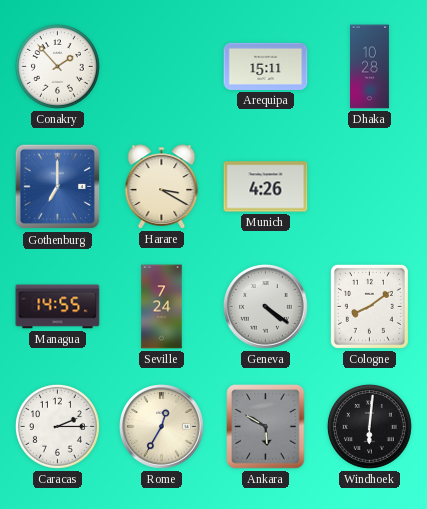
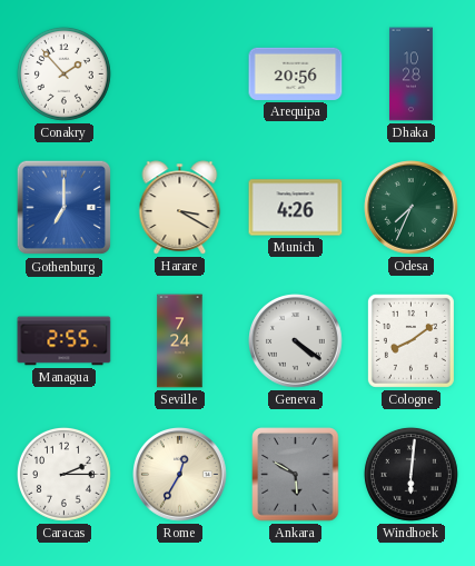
Arequipa: 15:11 -> 20:56 (296, 73)
Odesa: none -> 7:34 (412, 208)
Managua: 14:55 -> 2:55 (65, 341)
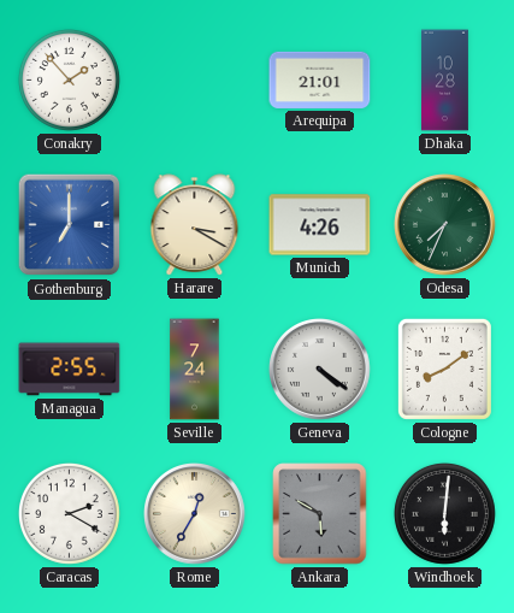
Arequipa: 20:56 -> 21:01 (320, 79)
Caracas: 2:15 -> 2:20 (69, 513)
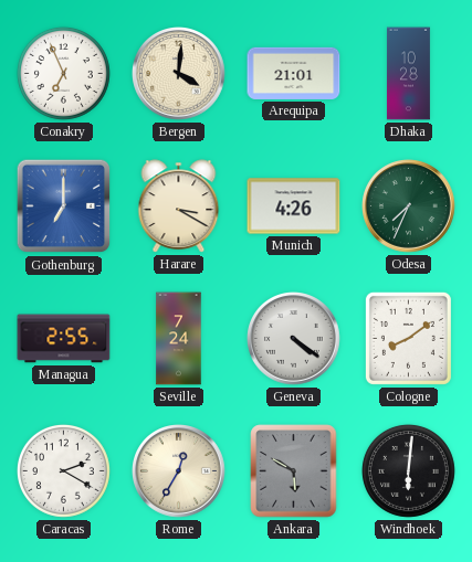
Conakry: 1:53 -> 6:56 (63, 73)
Bergen: none -> 4:01 (179, 74)
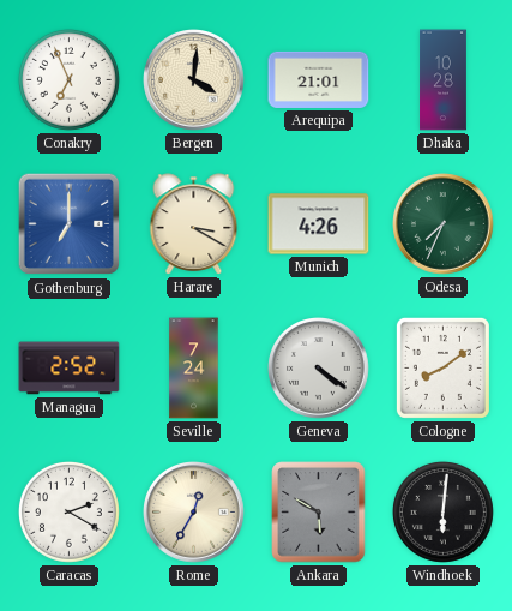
Managua: 2:55 -> 2:52 (70, 369)
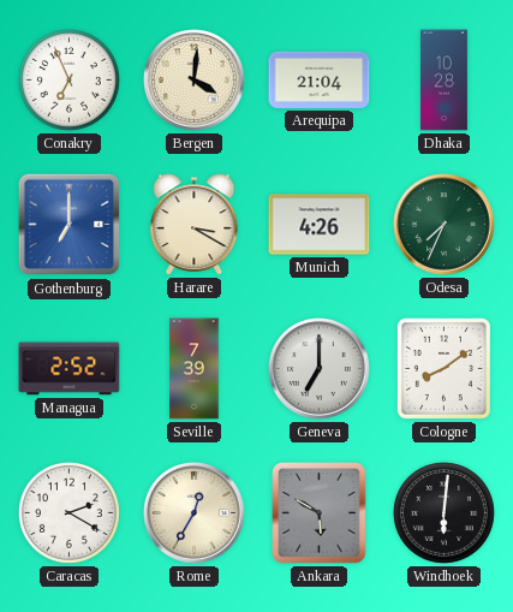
Arequipa: 21:01 -> 21:04 (320, 79)
Seville: 7:24 -> 7:39 (195, 369)
Geneva: 4:21 -> 7:00 (320, 369)
